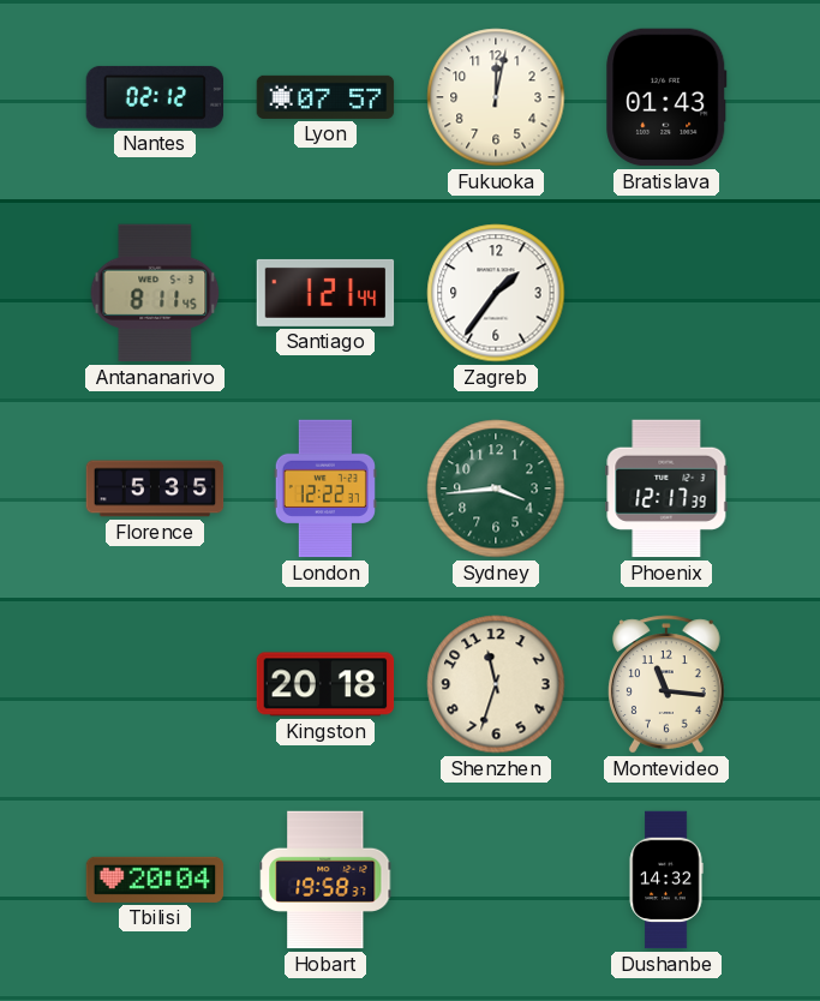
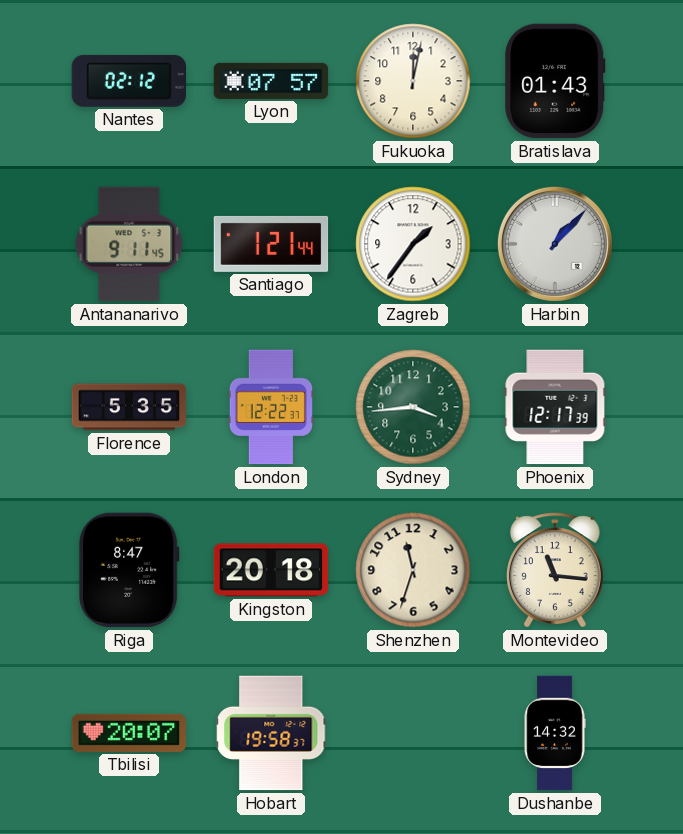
Antananarivo: 8:11 -> 9:11 (129, 244)
Harbin: none -> 1:07 (555, 244)
Riga: none -> 8:47 (129, 570)
Tbilisi: 20:04 -> 20:07 (129, 733)
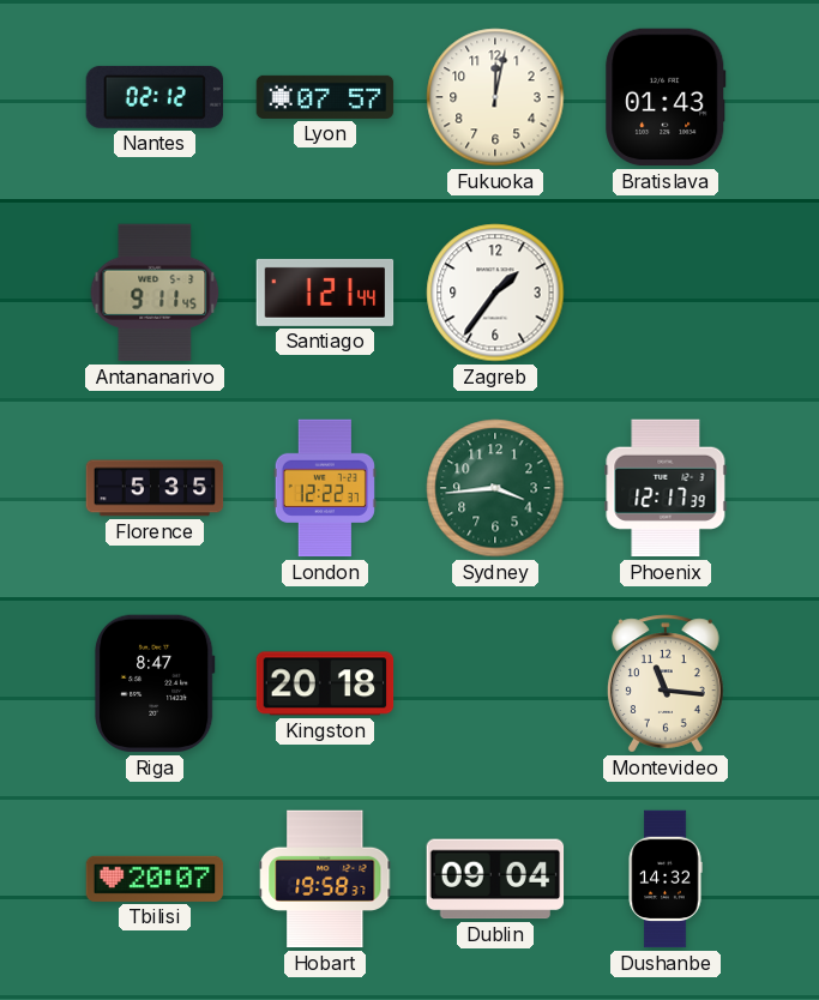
Harbin: 1:07 -> none (555, 244)
Shenzhen: 11:33 -> none (413, 570)
Dublin: none -> 09:04 (495, 879)
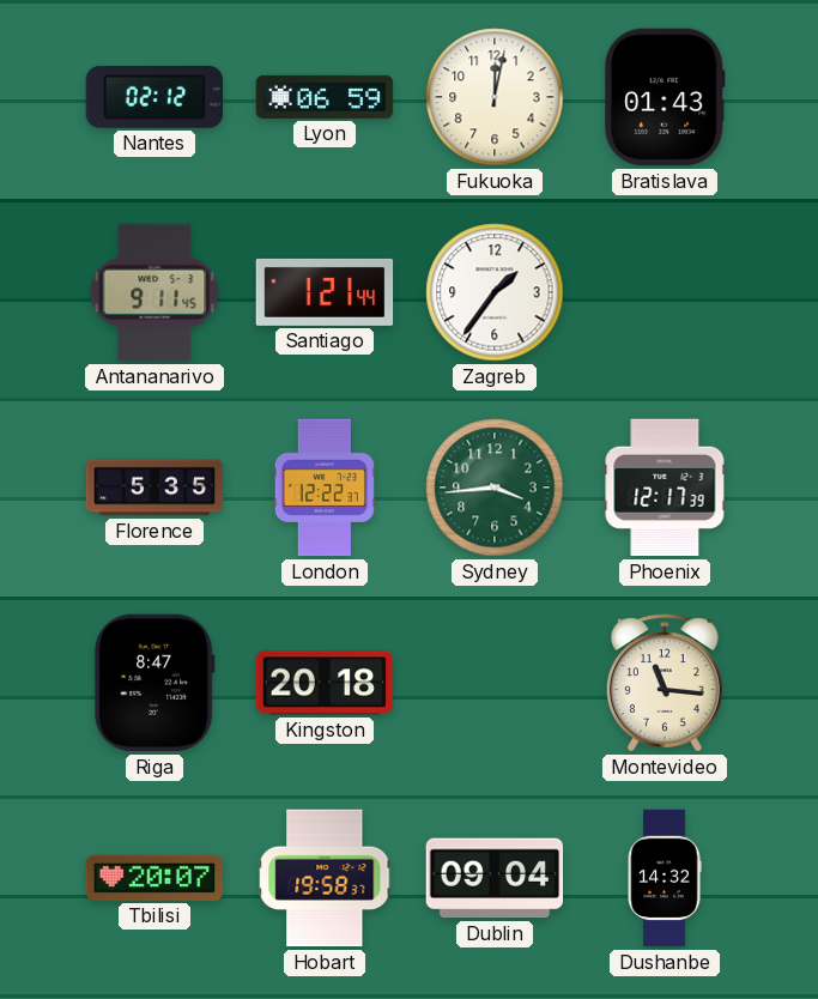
Lyon: 07:57 -> 06:59 (325, 97)
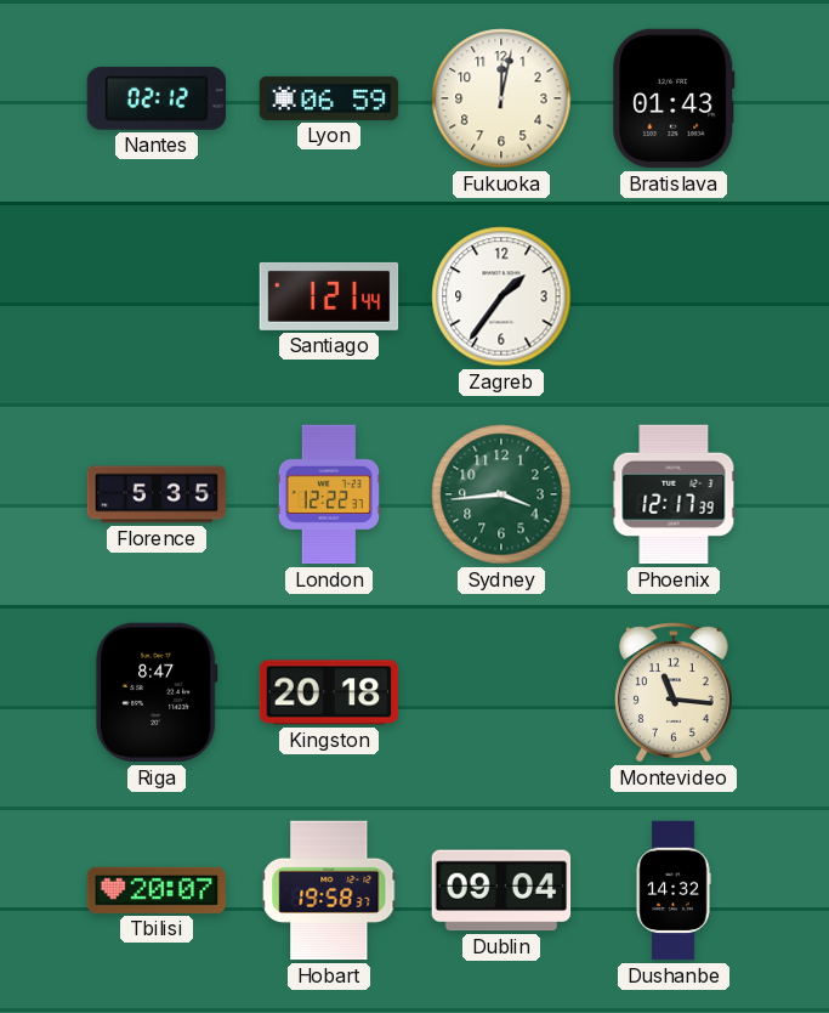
Antananarivo: 9:11 -> none (154, 292)
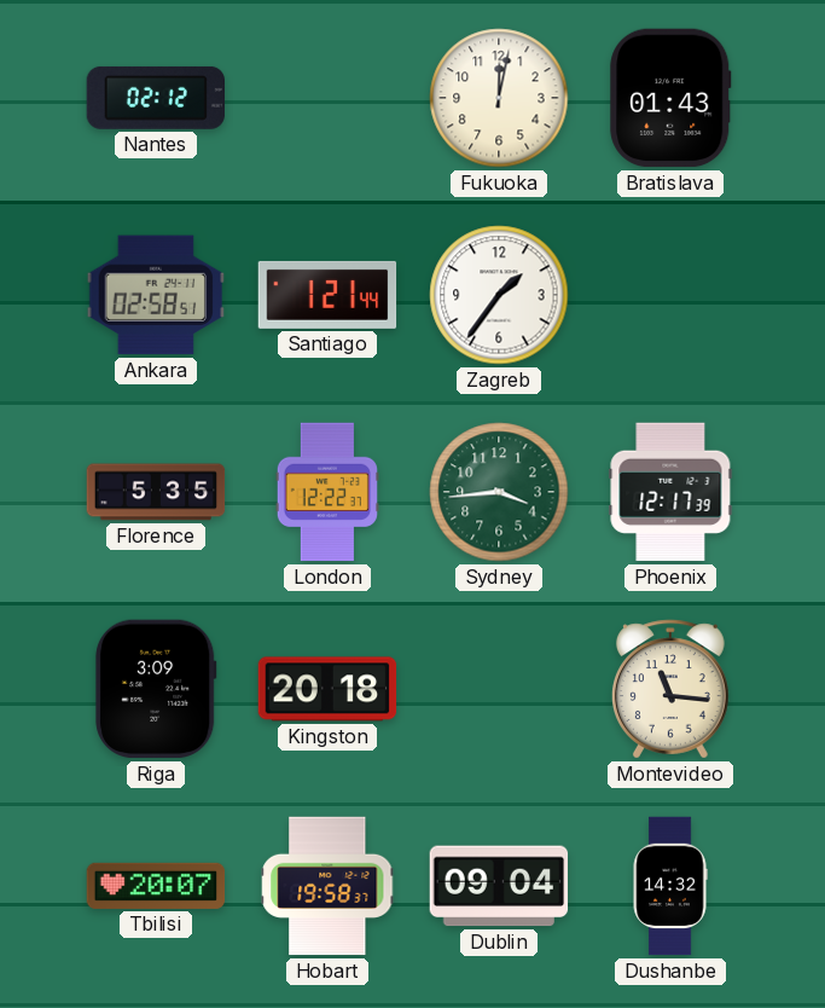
Lyon: 06:59 -> none (329, 98)
Ankara: none -> 02:58 (155, 295)
Riga: 8:47 -> 3:09 (156, 689)
